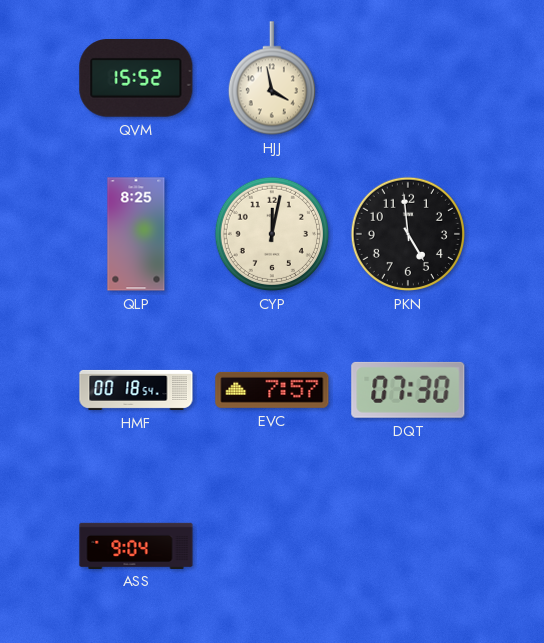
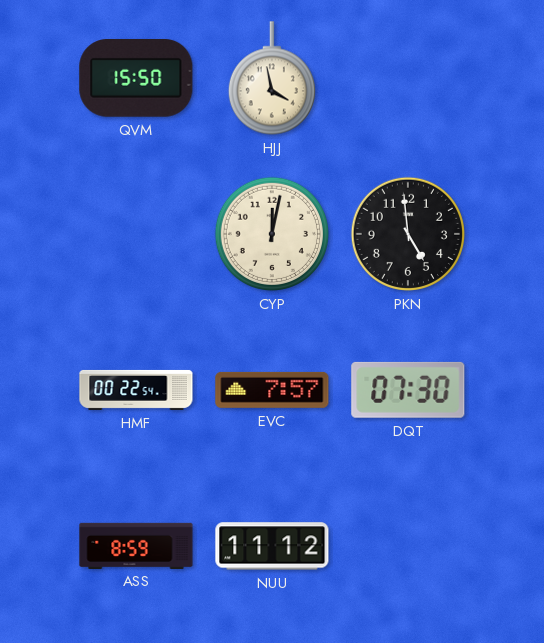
QVM: 15:52 -> 15:50 (136, 79)
QLP: 8:25 -> none (136, 234)
HMF: 00:18 -> 00:22 (136, 390)
ASS: 9:04 -> 8:59 (136, 545)
NUU: none -> 11:12 (272, 546)
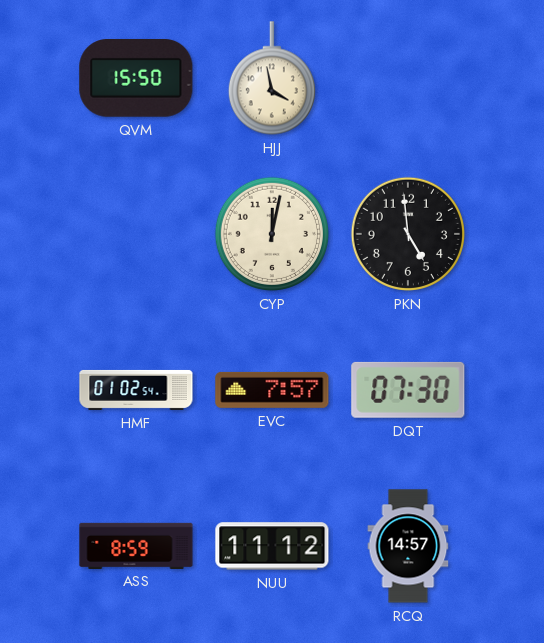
HMF: 00:22 -> 01:02 (136, 390)
RCQ: none -> 14:57 (408, 546)
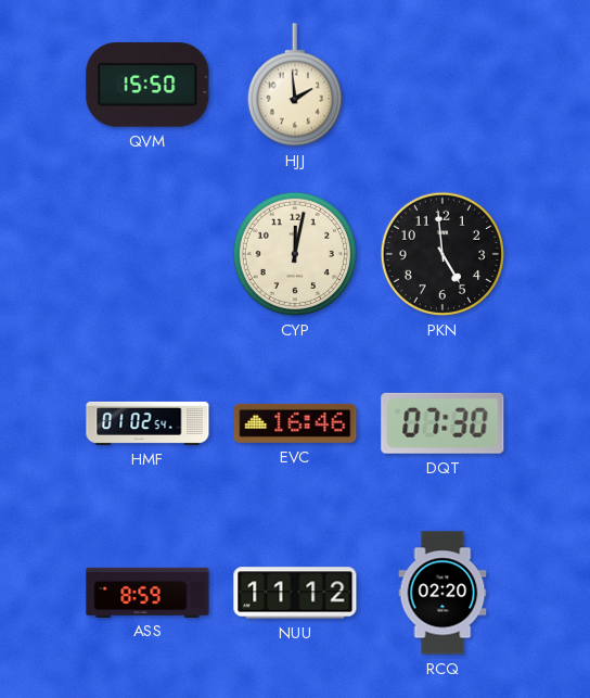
HJJ: 3:58 -> 1:59 (295, 85)
EVC: 7:57 -> 16:46 (295, 423)
RCQ: 14:57 -> 02:20 (442, 593)
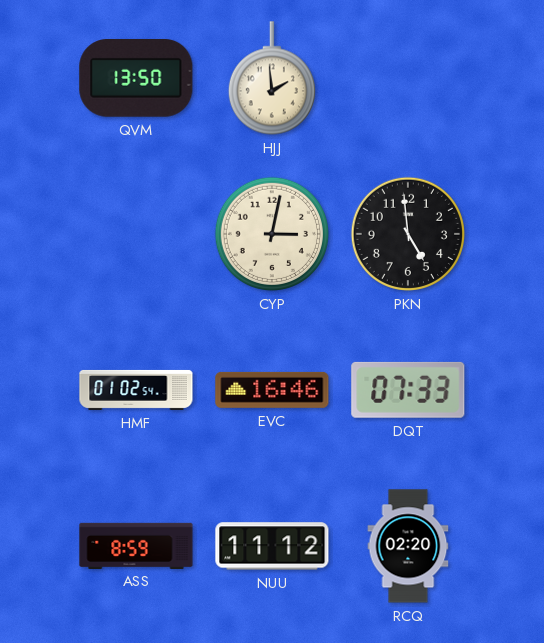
QVM: 15:50 -> 13:50 (136, 79)
CYP: 12:02 -> 3:02 (272, 234)
DQT: 07:30 -> 07:33 (408, 390)
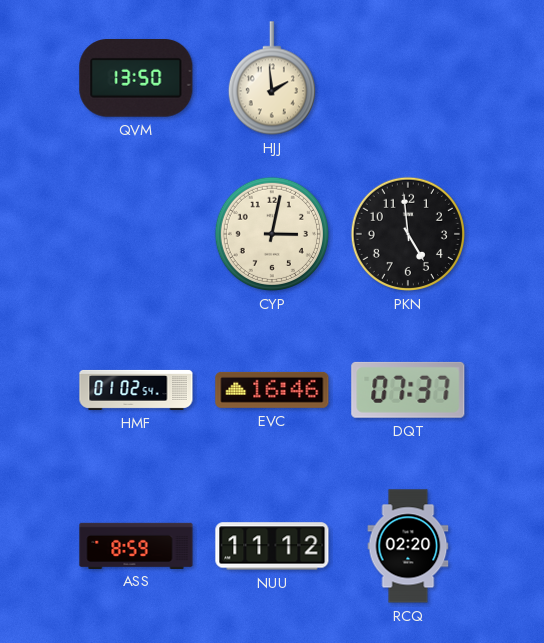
DQT: 07:33 -> 07:37 (408, 390)
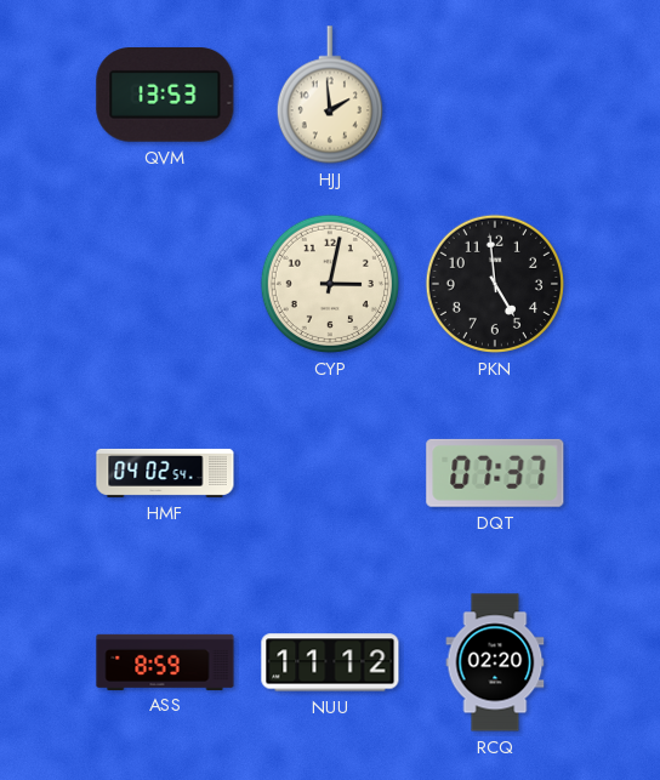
QVM: 13:50 -> 13:53 (165, 96)
HMF: 01:02 -> 04:02 (165, 473)
EVC: 16:46 -> none (272, 390)
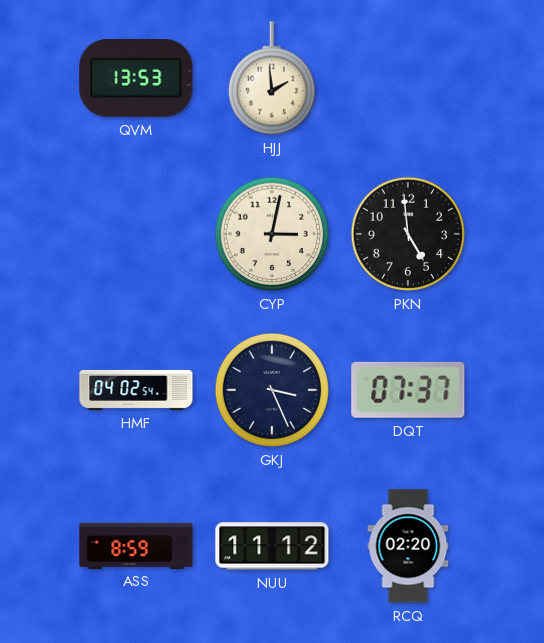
GKJ: none -> 3:26 (272, 390)
